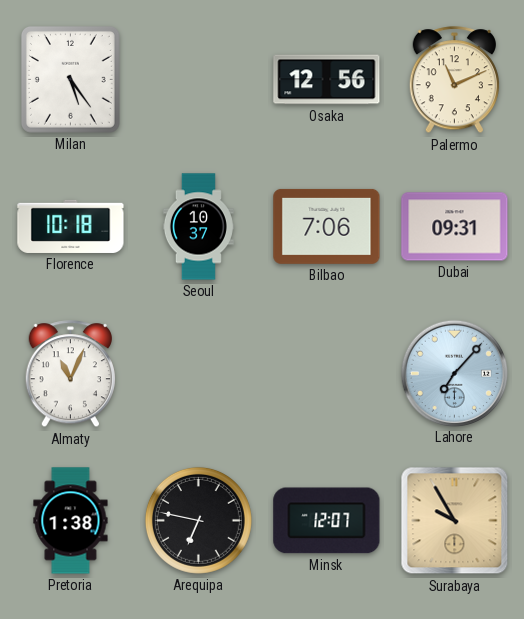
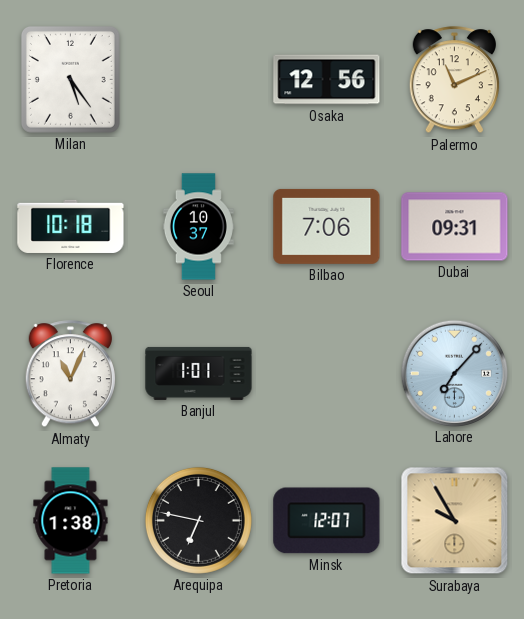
Banjul: none -> 1:01 (199, 373)
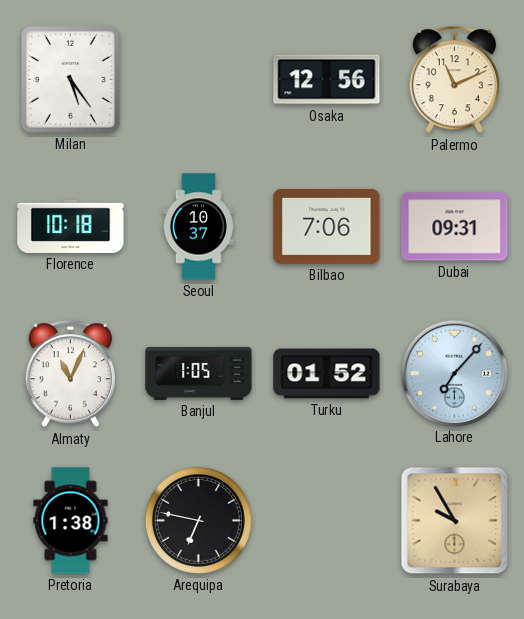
Banjul: 1:01 -> 1:05 (199, 373)
Turku: none -> 01:52 (327, 374)
Minsk: 12:07 -> none (327, 521)
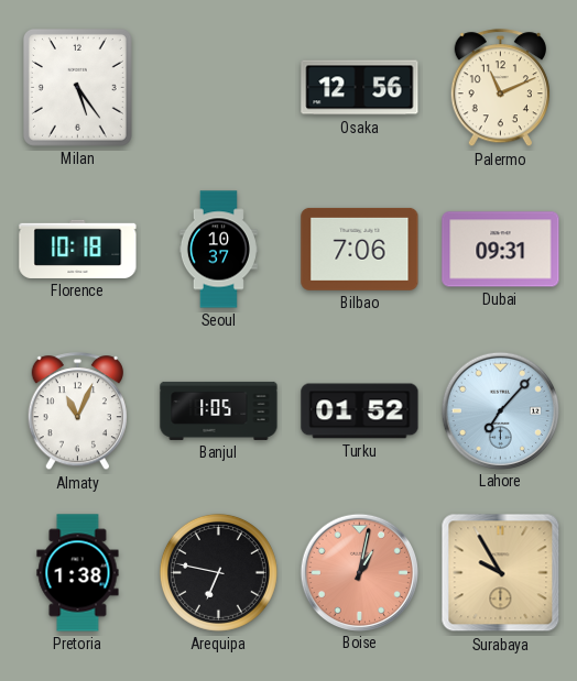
Boise: none -> 1:02 (359, 572)
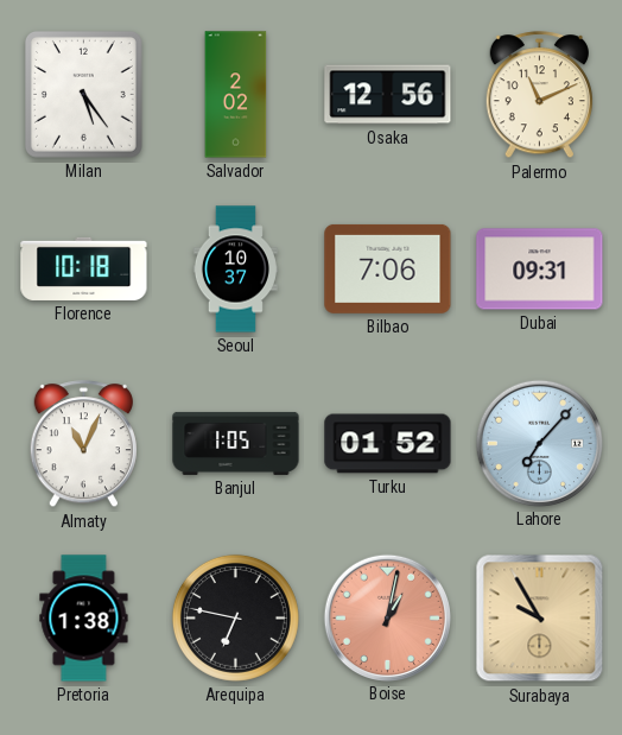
Salvador: none -> 2:02 (236, 95)
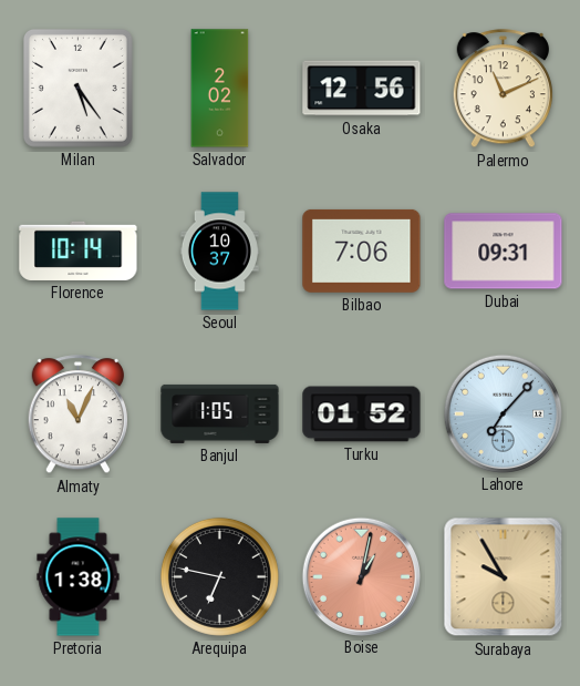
Florence: 10:18 -> 10:14 (79, 250)
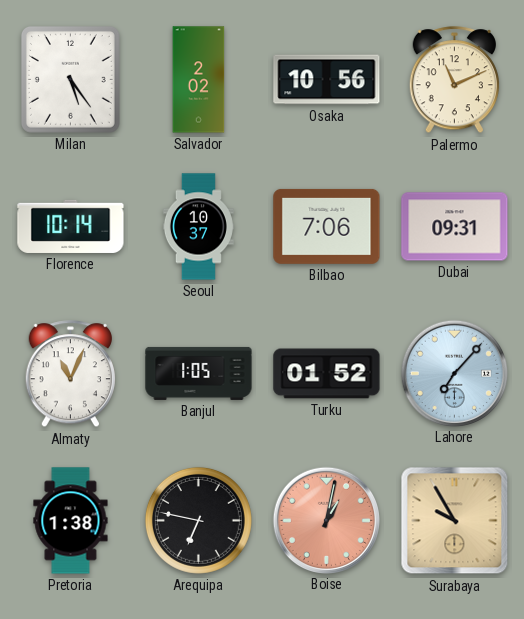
Osaka: 12:56 -> 10:56 (327, 80)
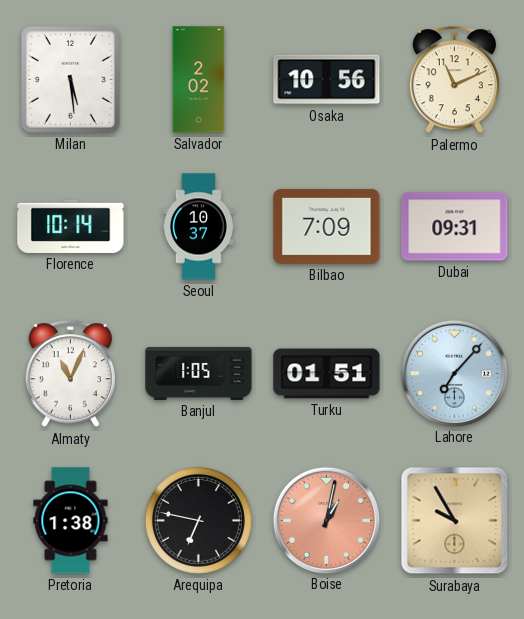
Milan: 5:24 -> 5:29 (70, 79)
Bilbao: 7:06 -> 7:09 (327, 226)
Turku: 01:52 -> 01:51 (327, 374)
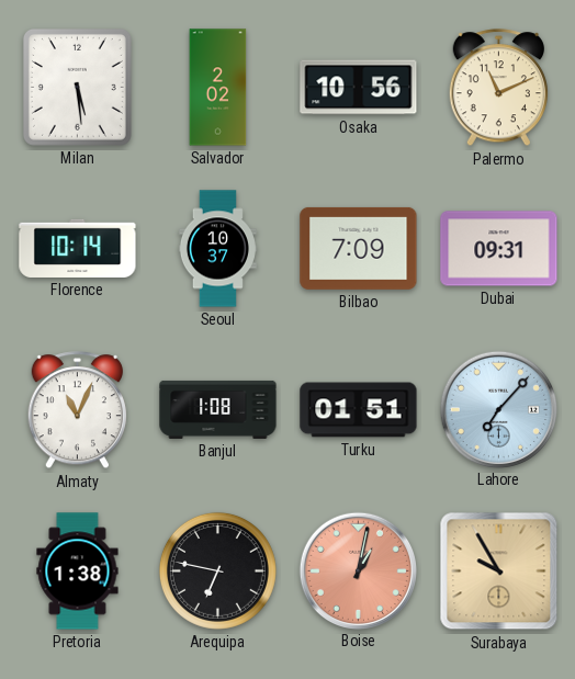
Banjul: 1:05 -> 1:08 (218, 409)
